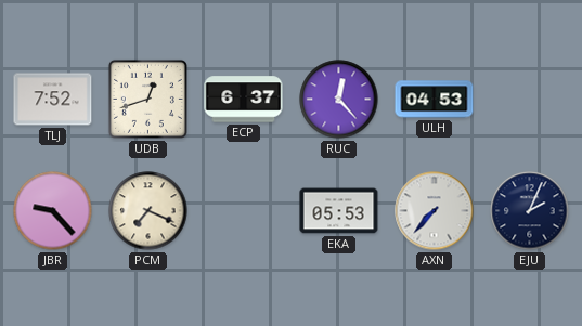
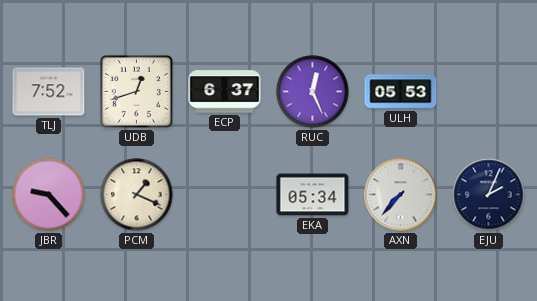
RUC: 12:23 -> 12:26 (313, 92)
ULH: 04:53 -> 05:53 (401, 92)
PCM: 7:19 -> 1:19 (137, 195)
EKA: 05:53 -> 05:34 (313, 195)
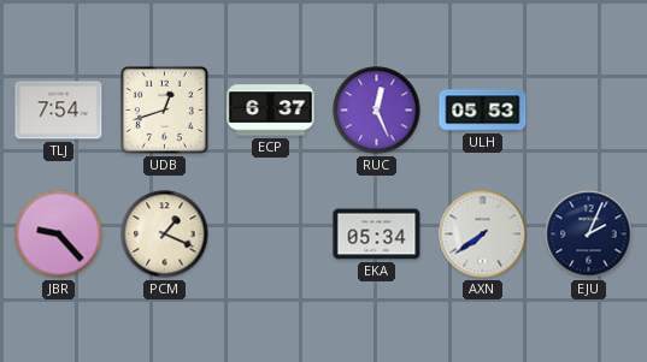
TLJ: 7:52 -> 7:54 (59, 111)
AXN: 7:37 -> 7:39 (483, 235)
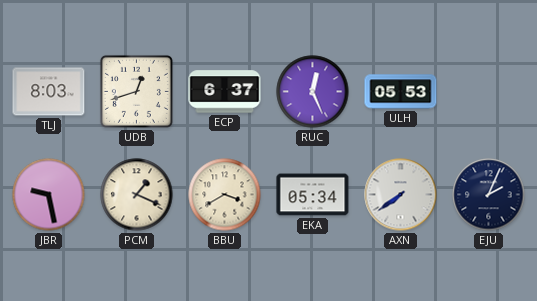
TLJ: 7:54 -> 8:03 (49, 92)
JBR: 9:23 -> 9:28 (49, 195)
BBU: none -> 3:40 (225, 195)
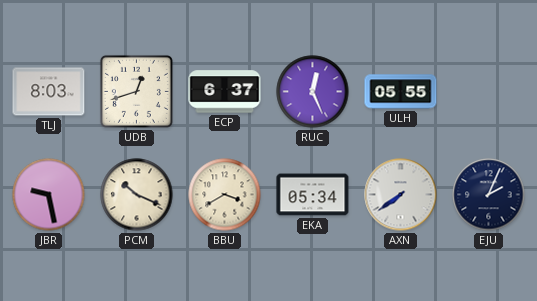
ULH: 05:53 -> 05:55 (401, 92)
PCM: 1:19 -> 10:19 (137, 195)
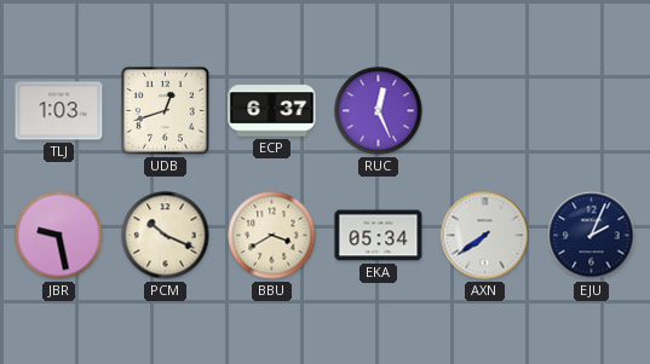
TLJ: 8:03 -> 1:03 (59, 111)
ULH: 05:55 -> none (401, 92)
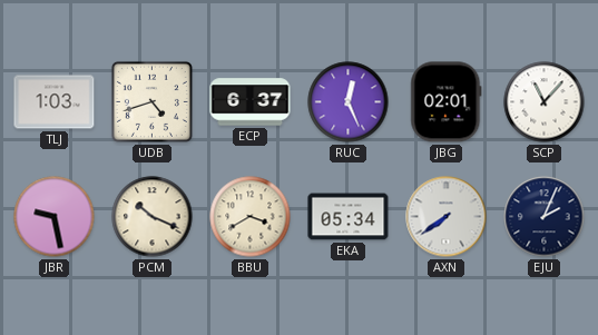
UDB: 12:42 -> 4:42 (151, 101)
JBG: none -> 02:01 (447, 102)
SCP: none -> 11:07 (545, 102)
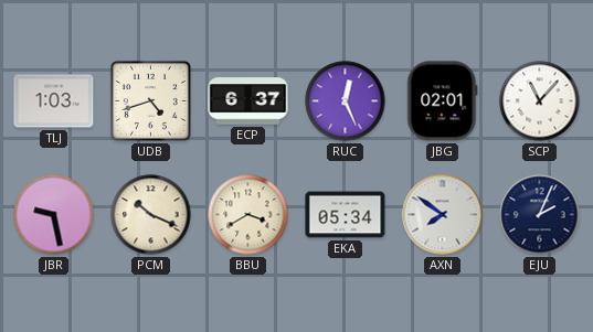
AXN: 7:39 -> 7:51 (443, 215)
